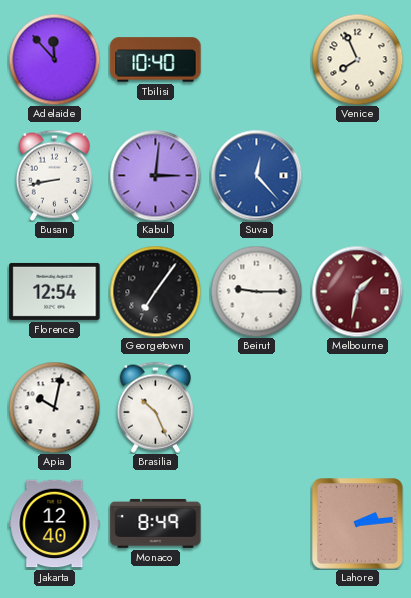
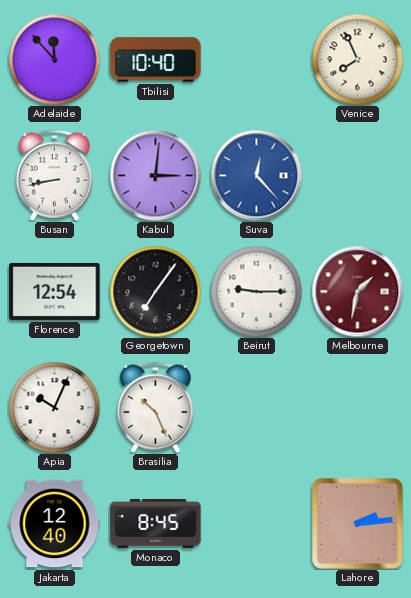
Apia: 10:02 -> 10:04 (54, 407)
Monaco: 8:49 -> 8:45 (156, 523)
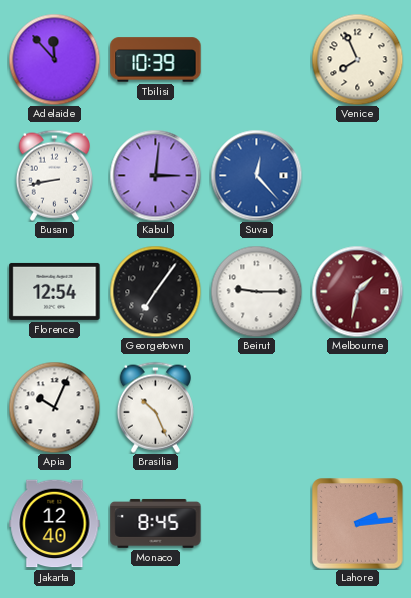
Tbilisi: 10:40 -> 10:39 (156, 60)
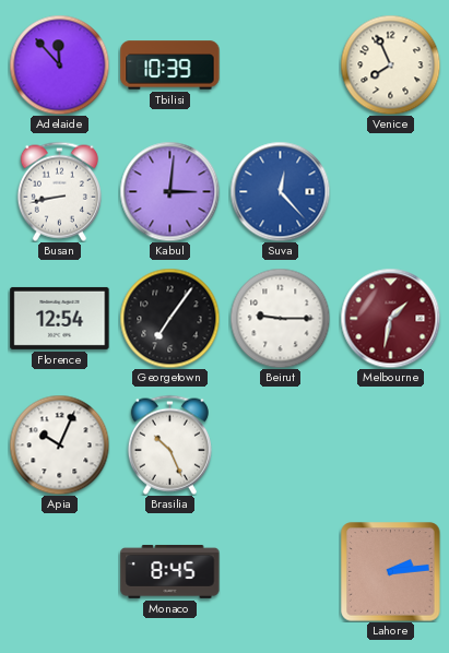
Jakarta: 12:40 -> none (55, 524)
